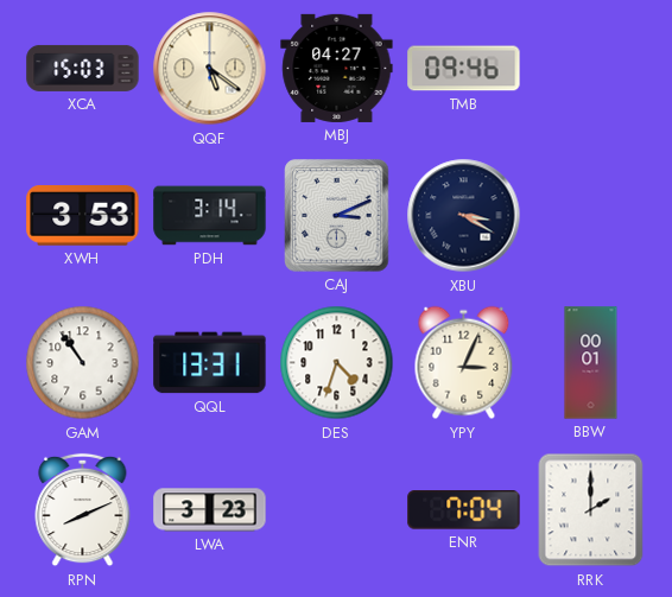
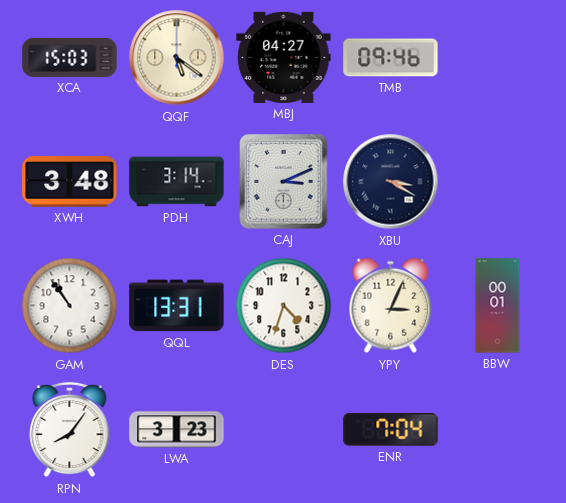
XWH: 3:53 -> 3:48 (70, 182)
RPN: 8:11 -> 8:06 (70, 430)
RRK: 2:00 -> none (591, 510)
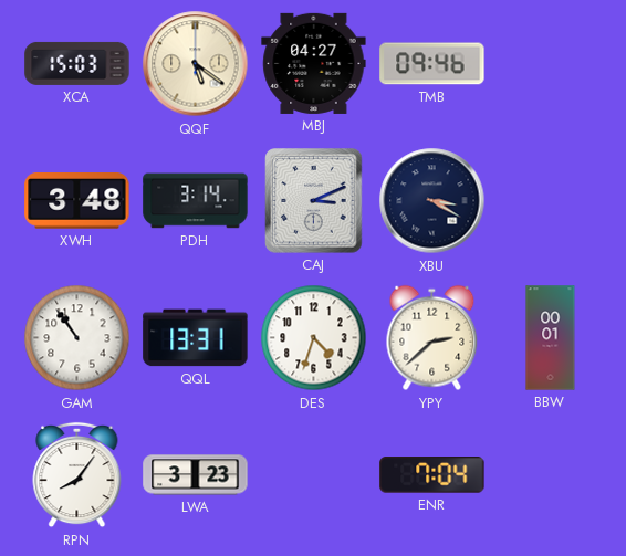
YPY: 3:04 -> 2:38 (432, 338)
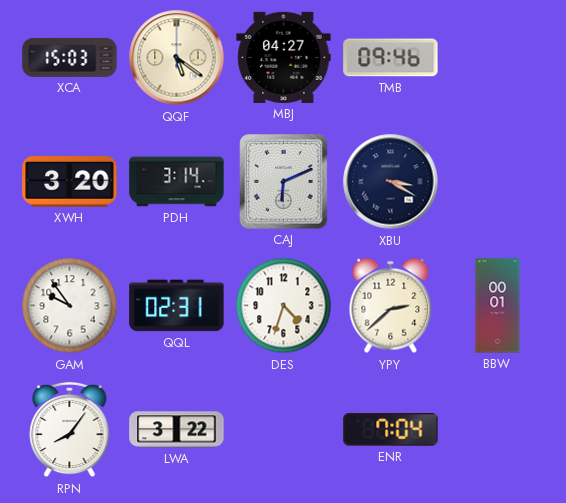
XWH: 3:48 -> 3:20 (70, 182)
CAJ: 3:11 -> 6:11 (284, 182)
GAM: 10:54 -> 9:54 (70, 306)
QQL: 13:31 -> 02:31 (177, 306)
LWA: 3:23 -> 3:22 (177, 430)
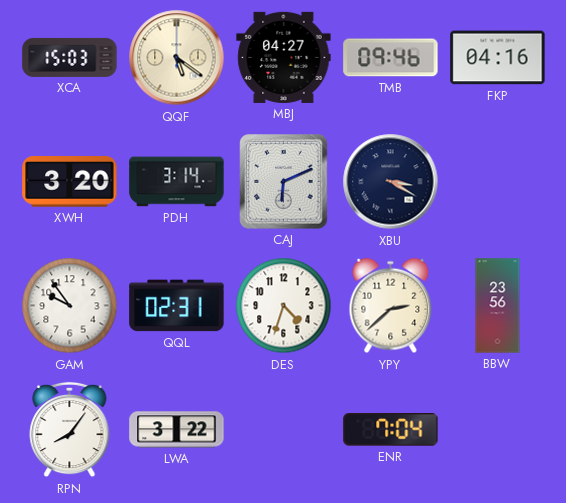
FKP: none -> 04:16 (498, 58)
BBW: 00:01 -> 23:56 (498, 306)
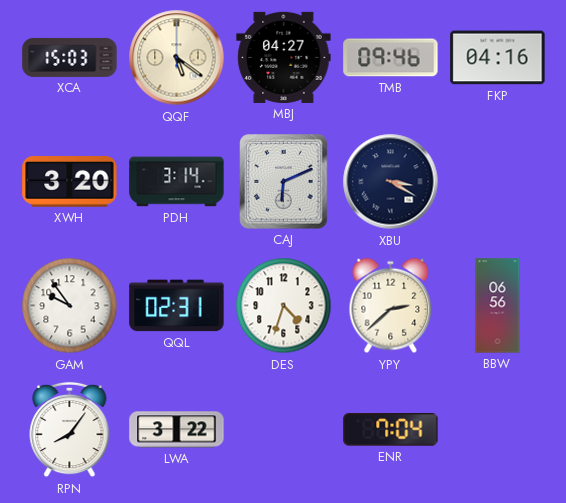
BBW: 23:56 -> 06:56 (498, 306)
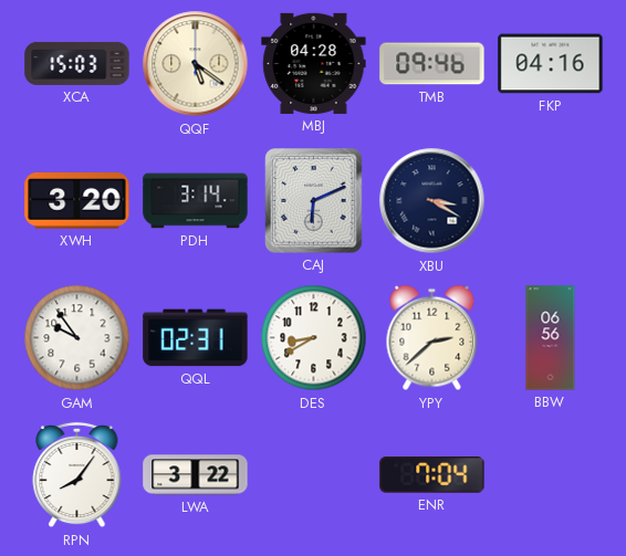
MBJ: 04:27 -> 04:28 (314, 63)
DES: 4:33 -> 8:40 (314, 338)
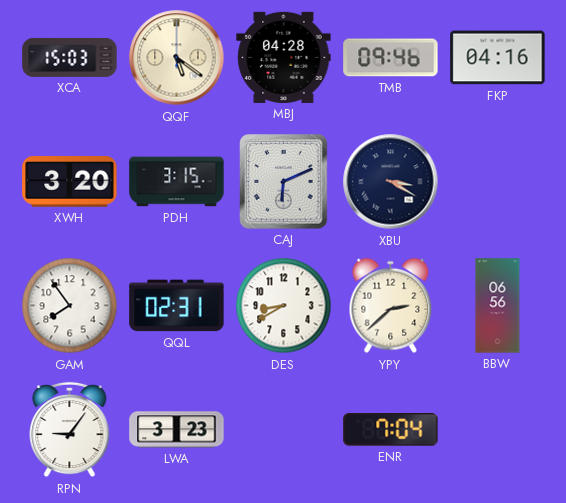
PDH: 3:14 -> 3:15 (177, 182)
GAM: 9:54 -> 7:54 (70, 306)
RPN: 8:06 -> 9:06 (70, 430)
LWA: 3:22 -> 3:23 (177, 430)
